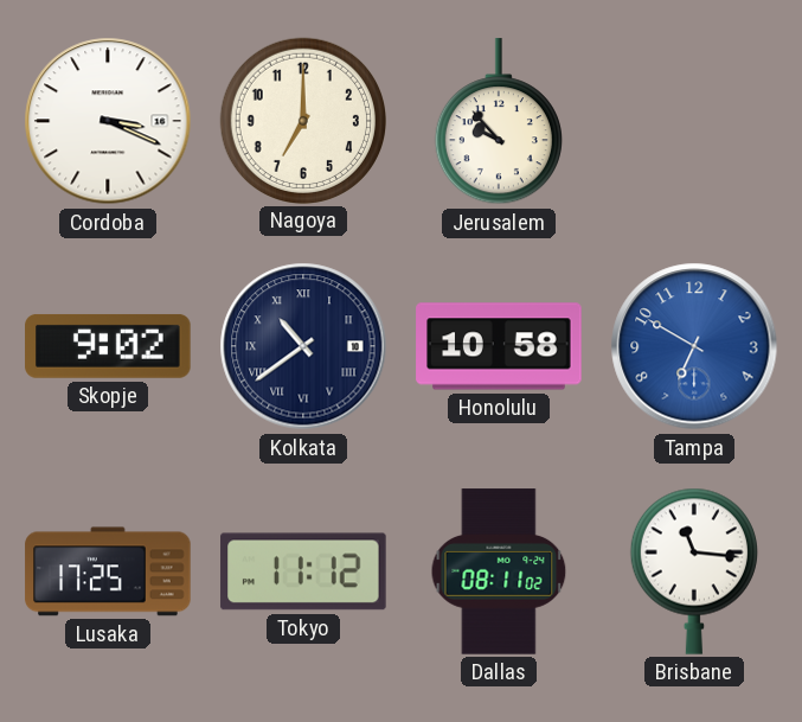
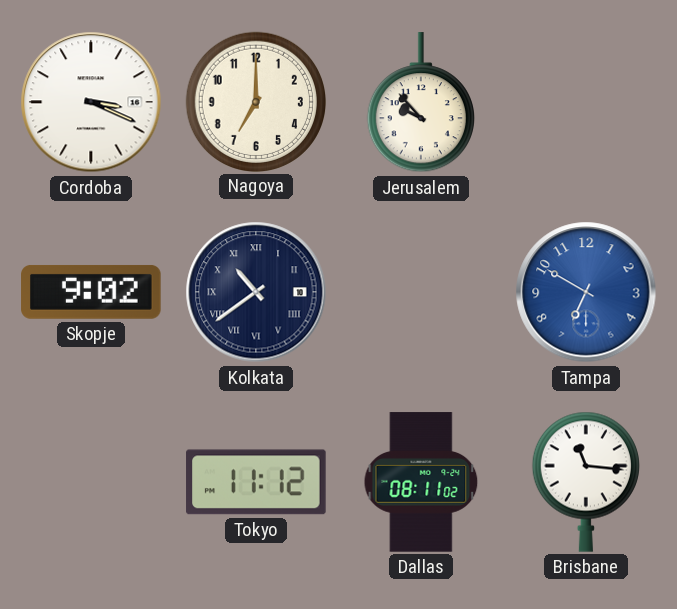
Honolulu: 10:58 -> none (499, 346)
Lusaka: 17:25 -> none (108, 571)
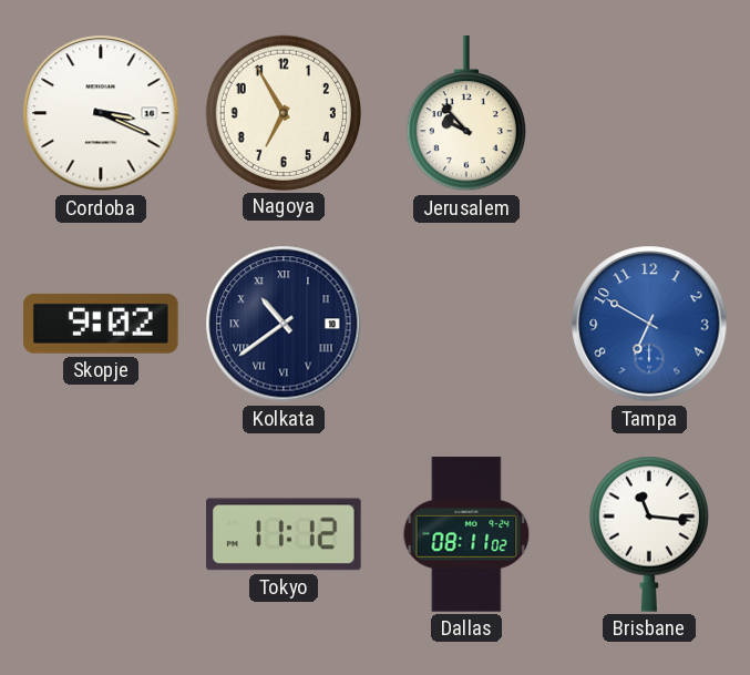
Nagoya: 7:00 -> 6:55 (282, 112)
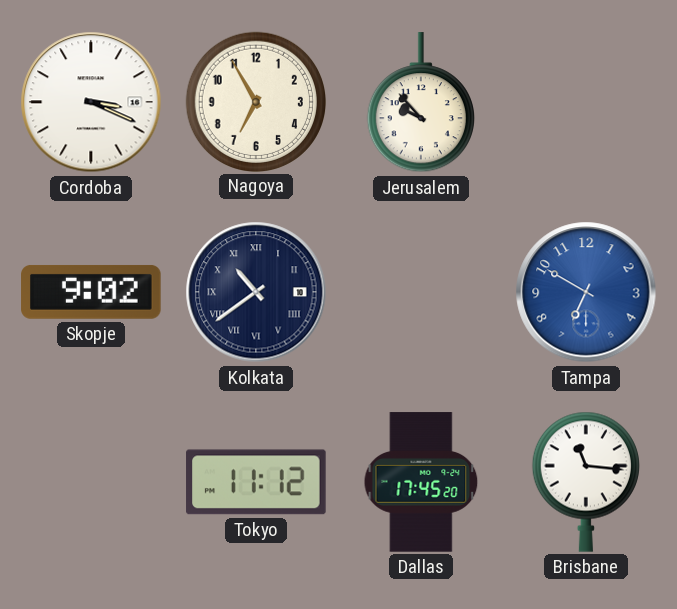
Dallas: 08:11 -> 17:45 (421, 482)
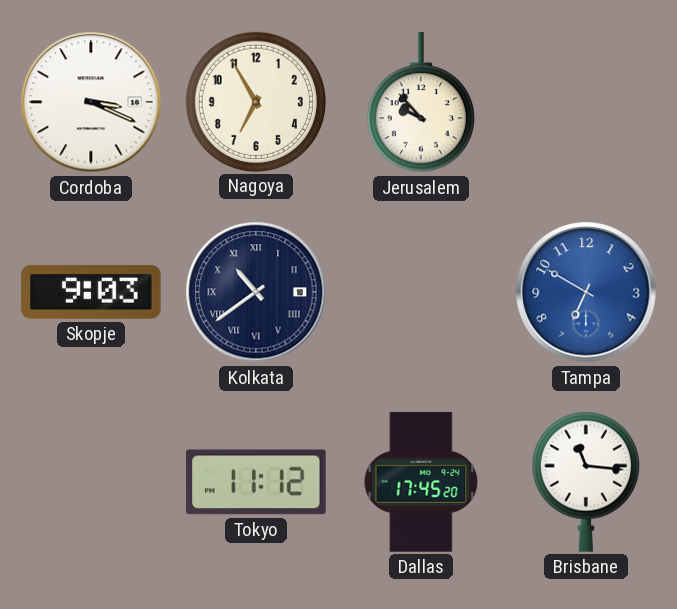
Skopje: 9:02 -> 9:03 (91, 292)
